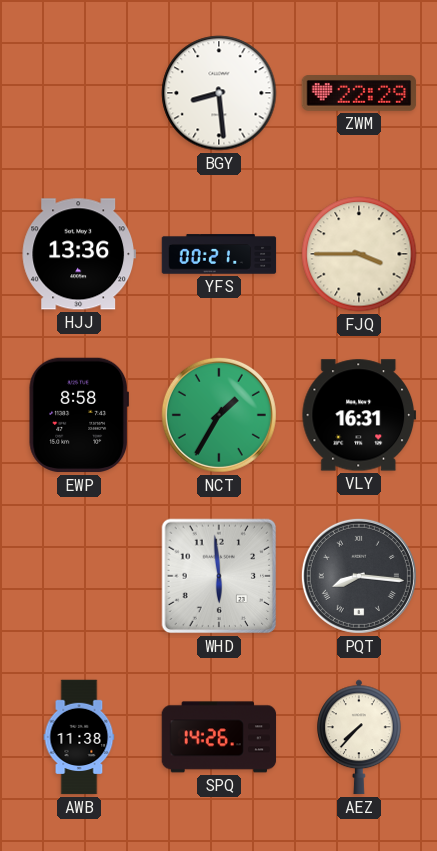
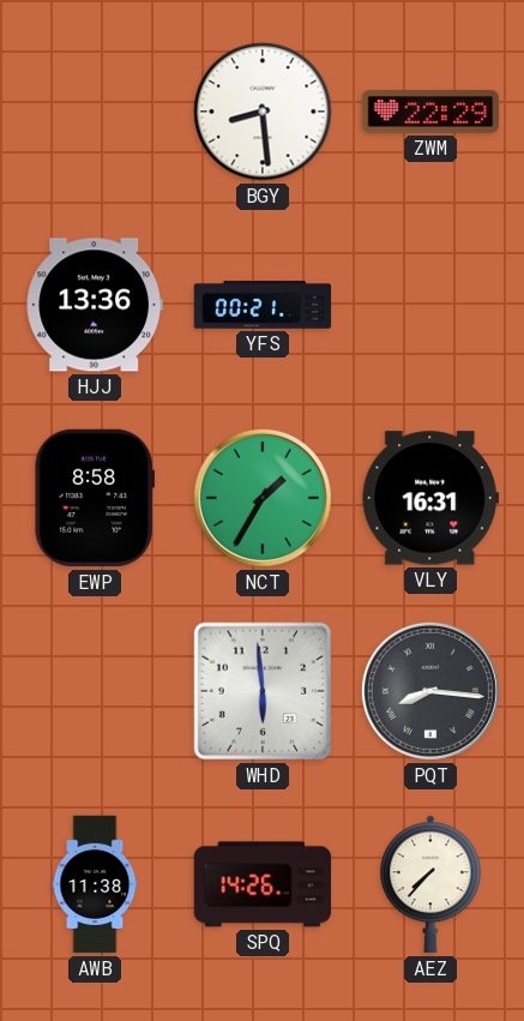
FJQ: 3:45 -> none (359, 254)
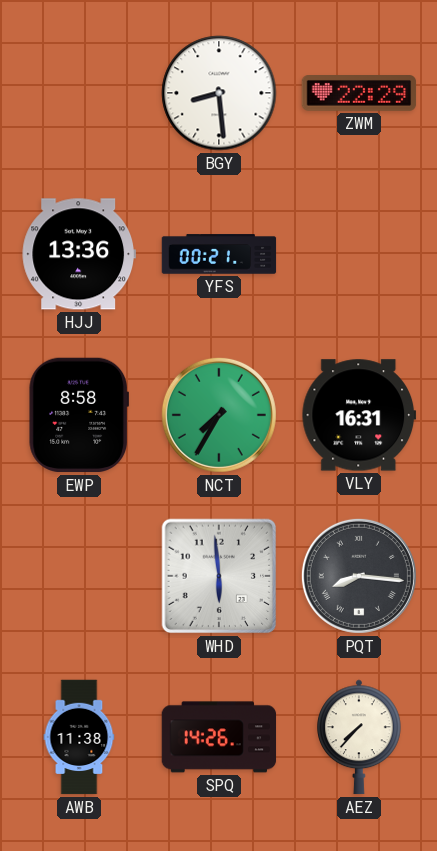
NCT: 1:35 -> 7:35 (219, 415)
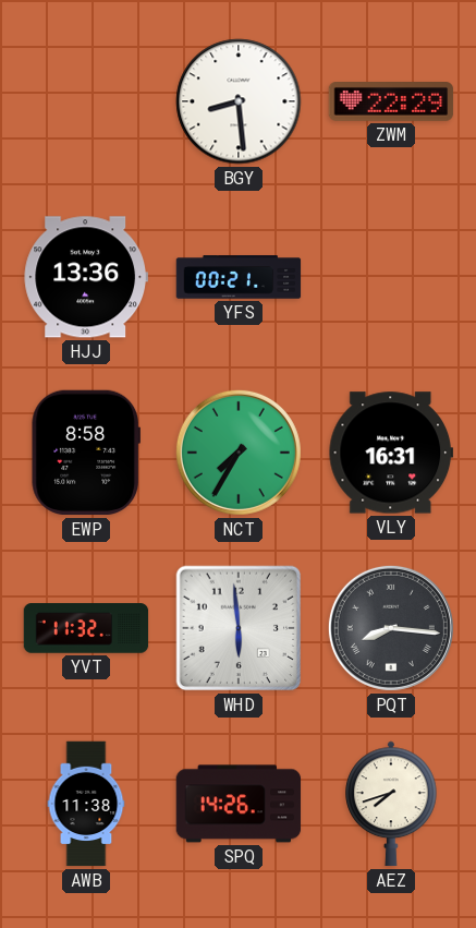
YVT: none -> 11:32 (86, 628)
AEZ: 7:37 -> 7:42 (392, 804)
